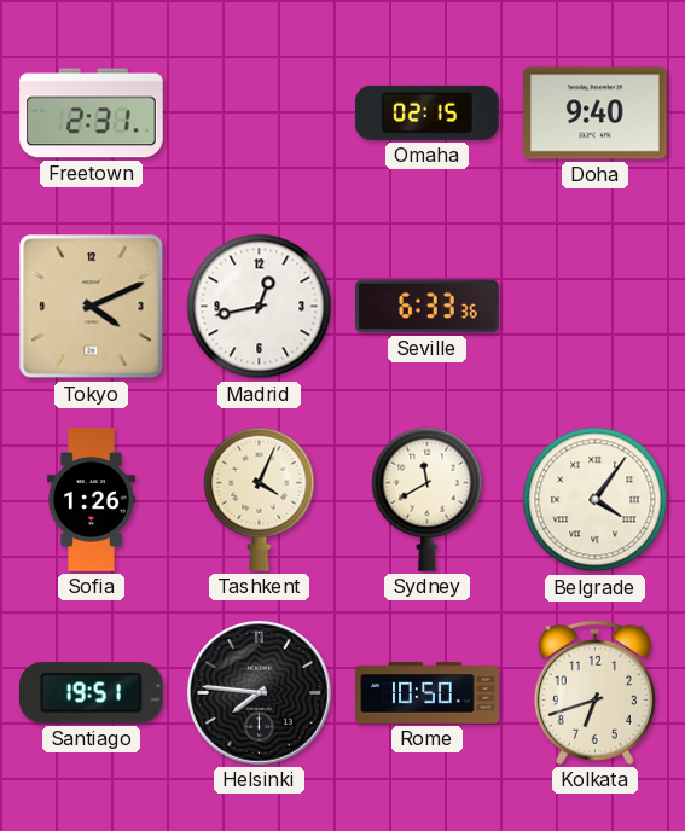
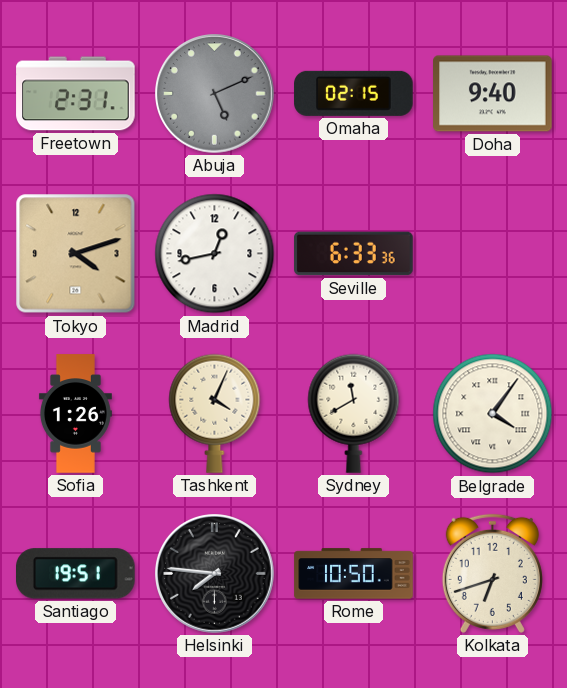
Abuja: none -> 5:11 (215, 94)
Tokyo: 4:11 -> 4:12 (76, 254)
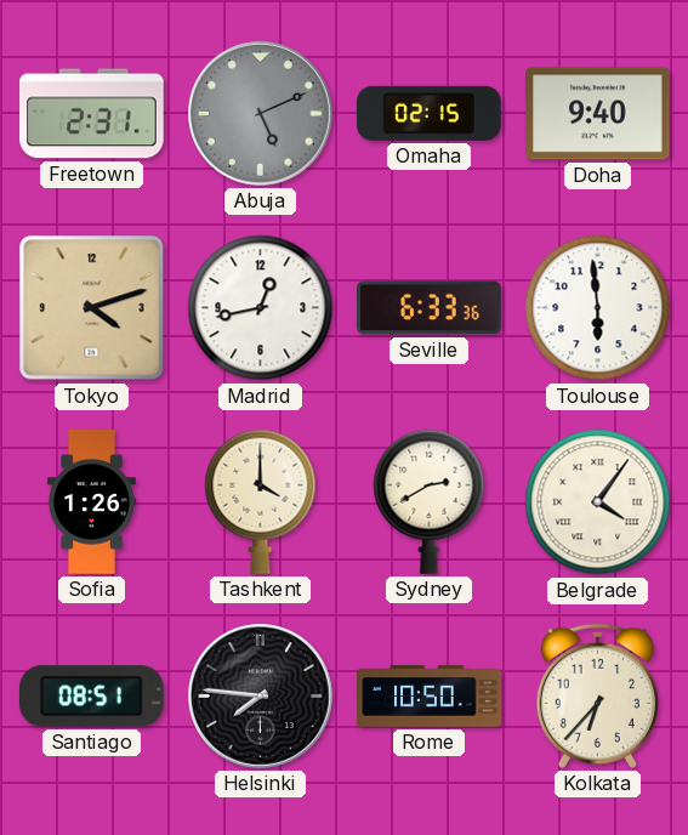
Toulouse: none -> 5:59 (598, 308)
Tashkent: 4:04 -> 4:00 (261, 501)
Sydney: 11:40 -> 2:40 (430, 501)
Santiago: 19:51 -> 08:51 (92, 697)
Kolkata: 6:42 -> 6:37 (597, 695)
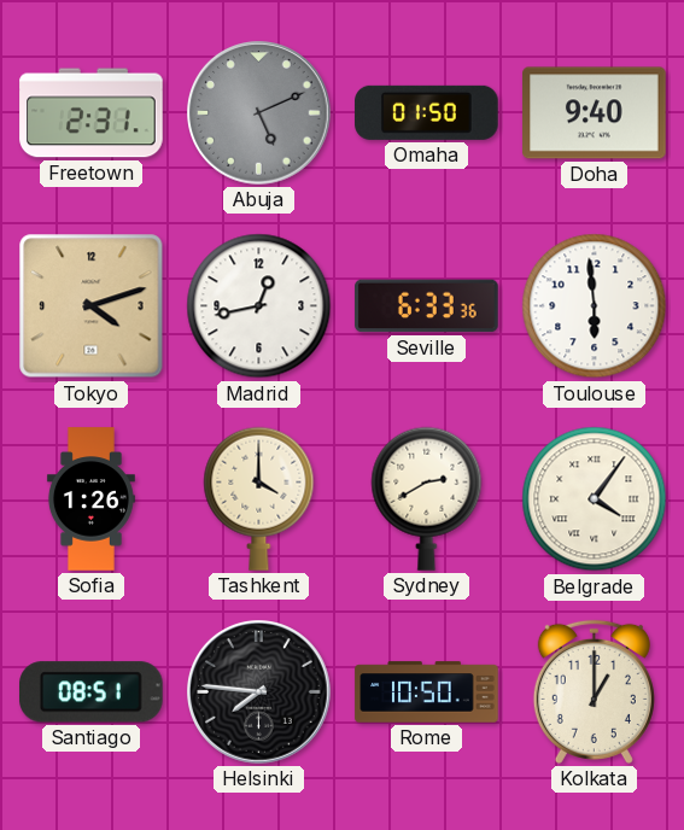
Omaha: 02:15 -> 01:50 (427, 112)
Kolkata: 6:37 -> 1:00 (594, 691)
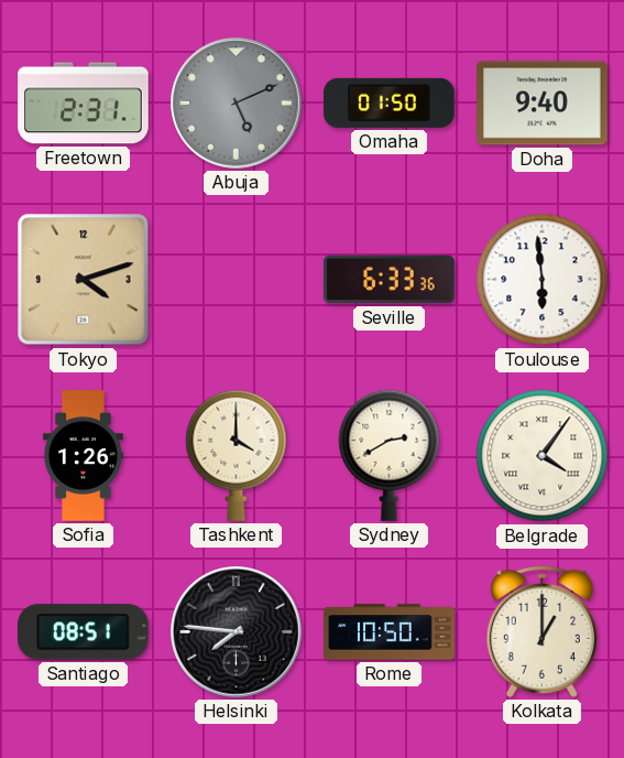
Madrid: 12:43 -> none (259, 306)
